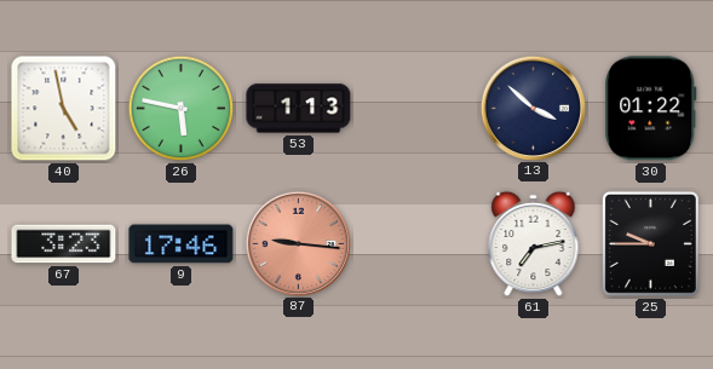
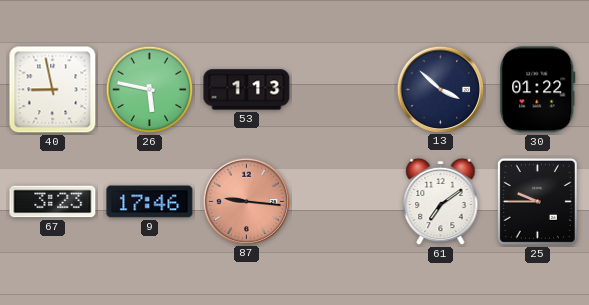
40: 4:58 -> 8:58 (53, 90)
61: 7:13 -> 7:09 (441, 202)
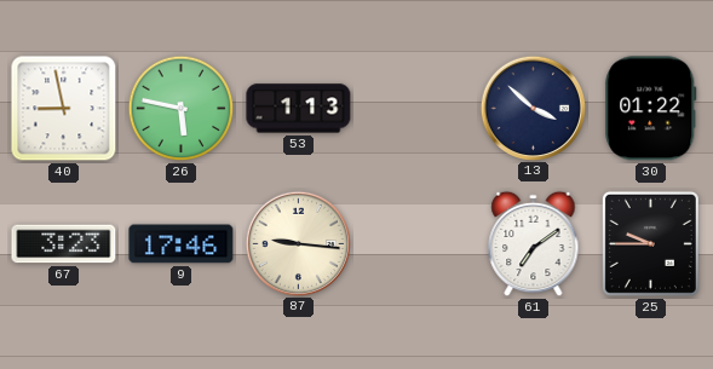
87 dial: salmon -> cream (298, 243)
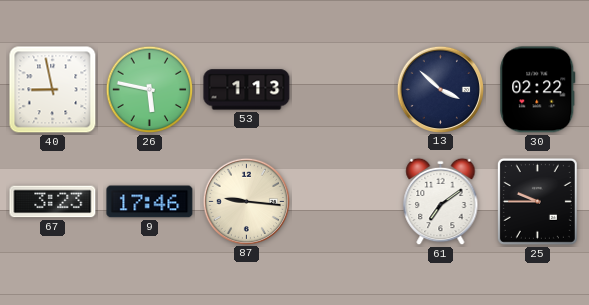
30: 01:22 -> 02:22 (538, 90)
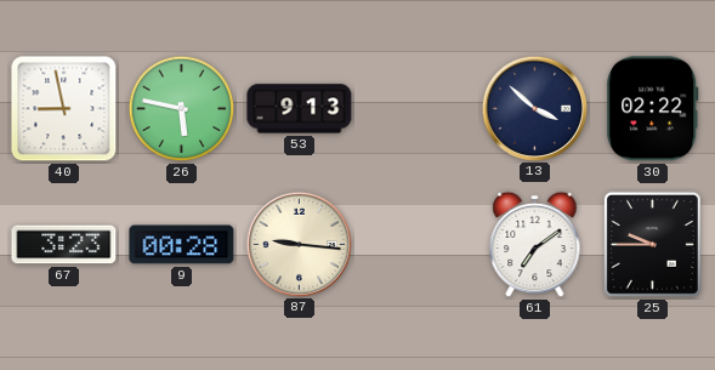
53: 1:13 -> 9:13 (300, 109)
9: 17:46 -> 00:28 (182, 245)
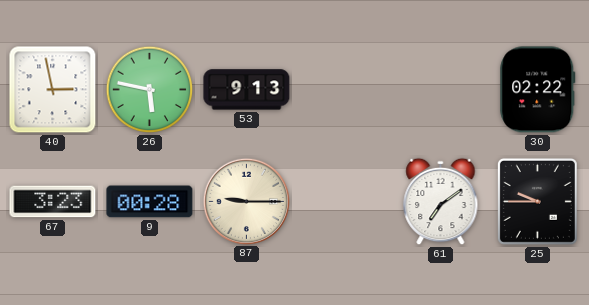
40: 8:58 -> 2:58 (53, 90)
13: 3:52 -> none (534, 108)
87: 9:16 -> 9:15 (246, 201)
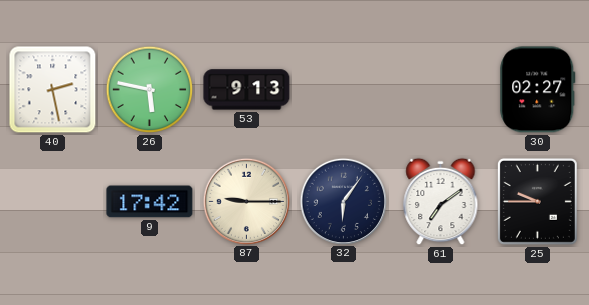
40: 2:58 -> 2:28 (53, 90)
30: 02:22 -> 02:27 (538, 90)
67: 3:23 -> none (53, 202)
9: 00:28 -> 17:42 (150, 202)
32: none -> 6:06 (343, 201)
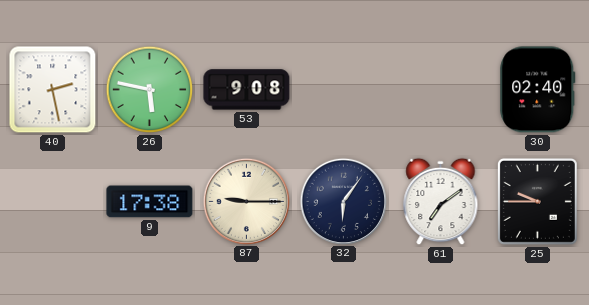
53: 9:13 -> 9:08 (247, 90)
30: 02:27 -> 02:40 (538, 90)
9: 17:42 -> 17:38 (150, 202)
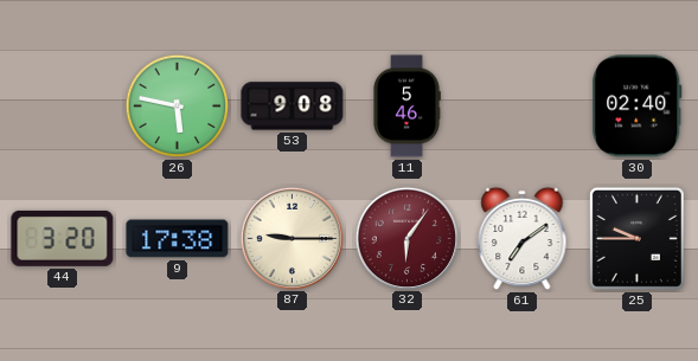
40: 2:28 -> none (53, 90)
11: none -> 5:46 (406, 107)
44: none -> 3:20 (63, 238)
32 dial: navy -> burgundy (406, 238)
